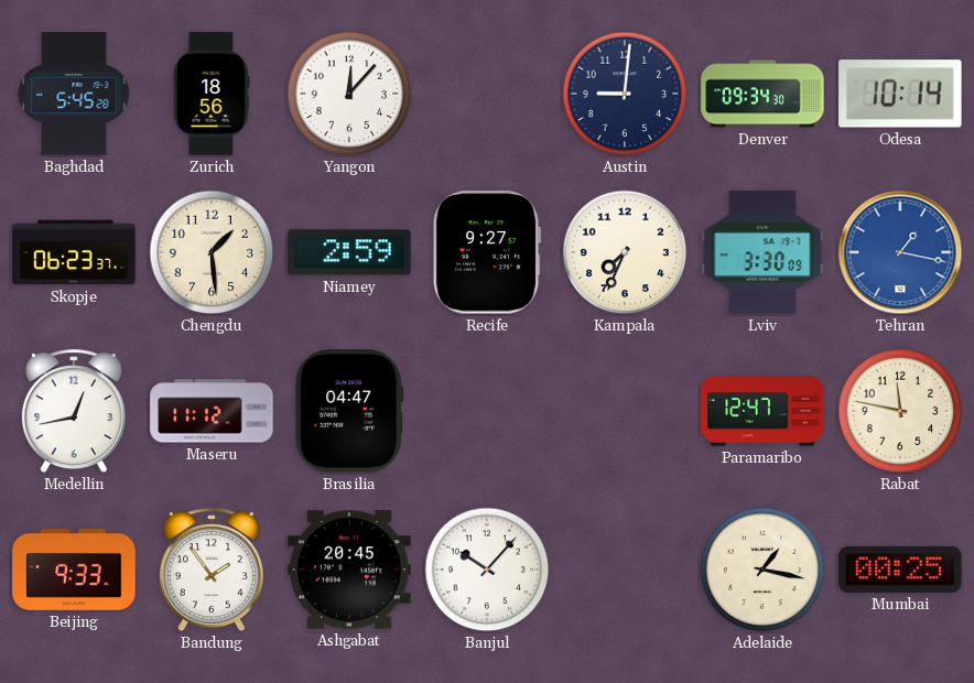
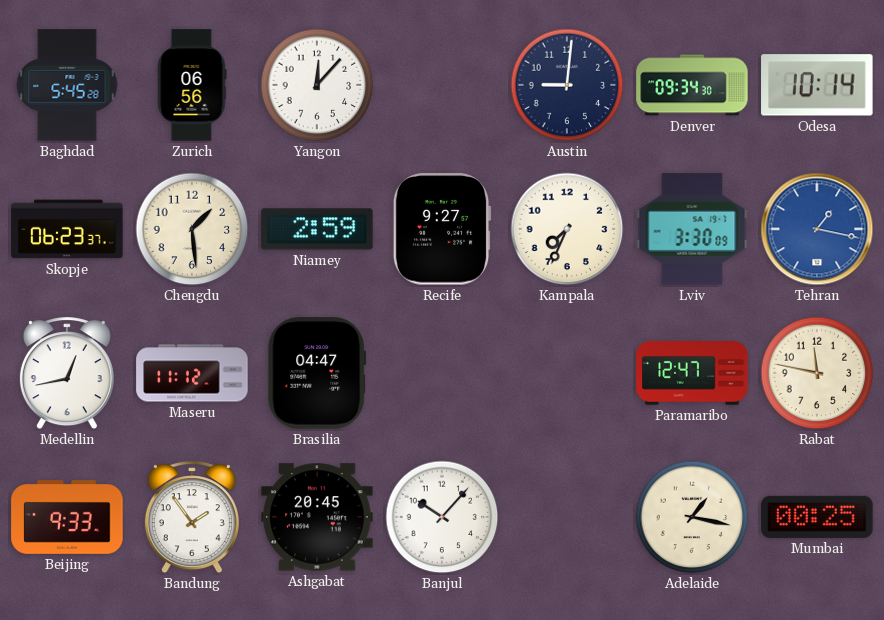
Zurich: 18:56 -> 06:56 (192, 85)
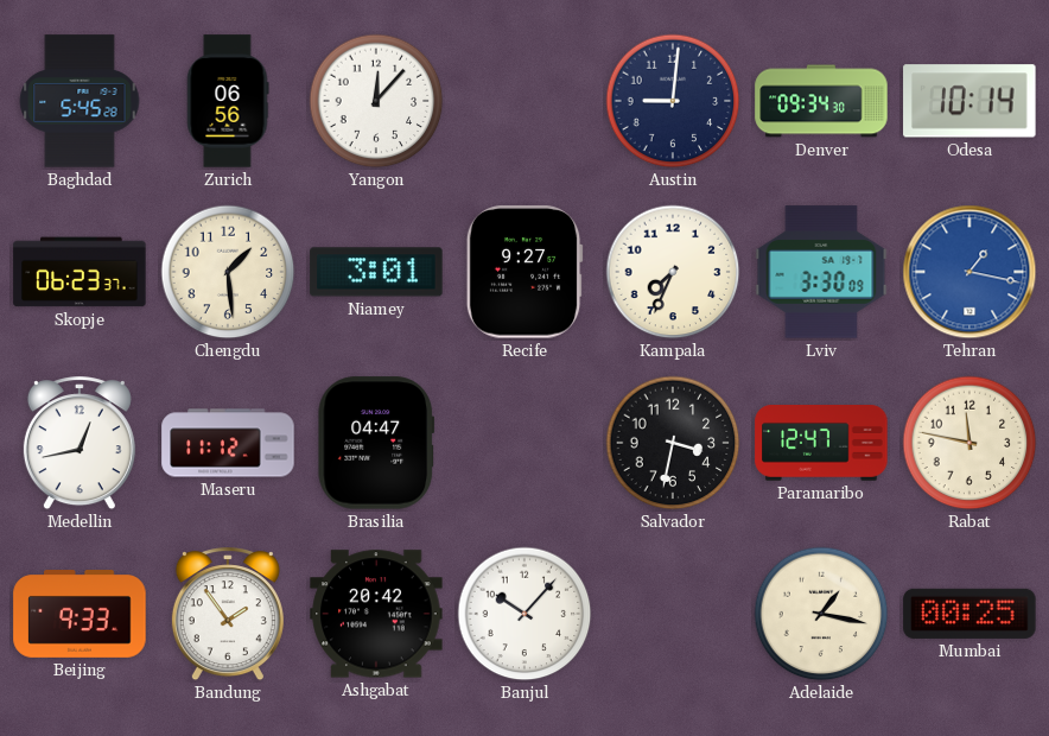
Niamey: 2:59 -> 3:01 (376, 272)
Salvador: none -> 3:32 (673, 443)
Ashgabat: 20:45 -> 20:42 (376, 614)
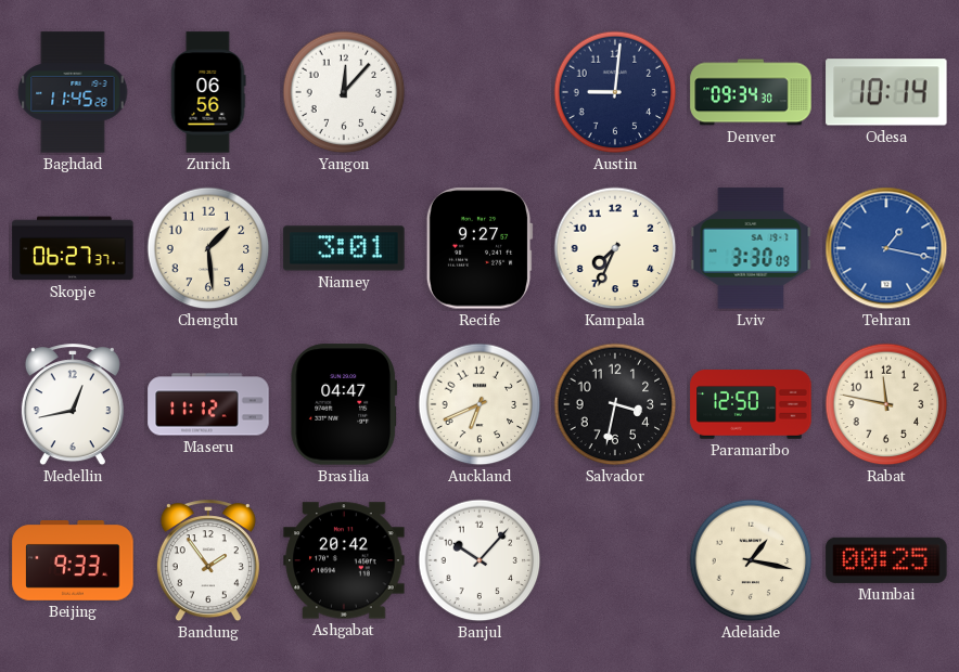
Baghdad: 5:45 -> 11:45 (73, 92)
Skopje: 06:23 -> 06:27 (73, 248)
Auckland: none -> 6:41 (479, 404)
Paramaribo: 12:47 -> 12:50 (751, 405)
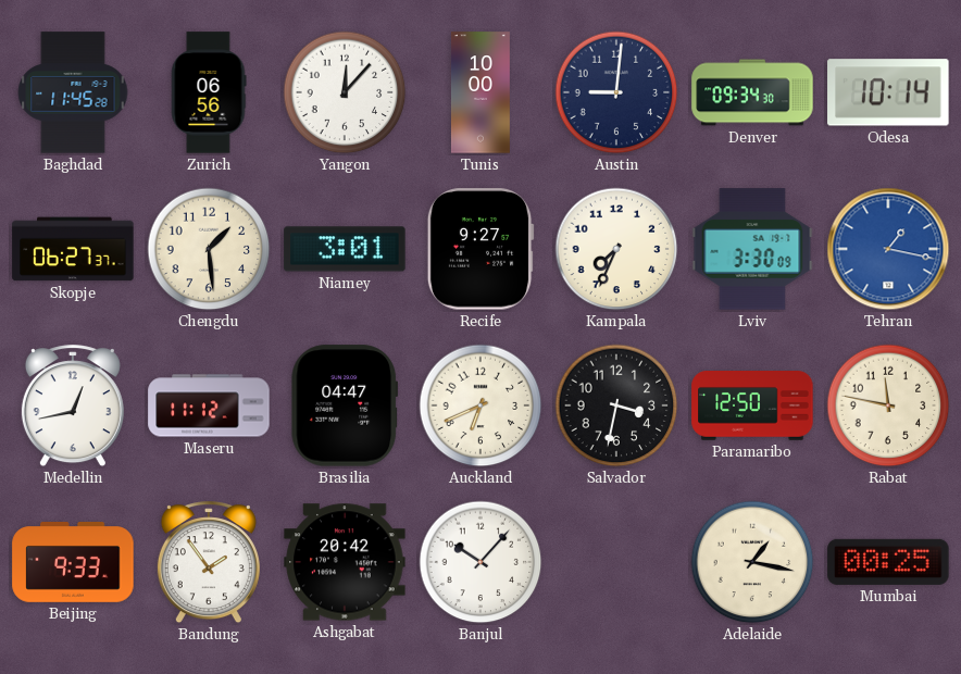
Tunis: none -> 10:00 (480, 92)
